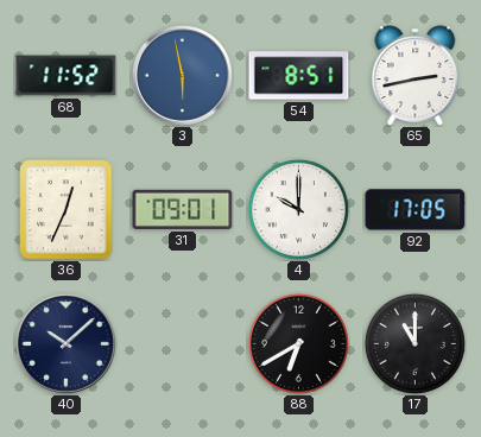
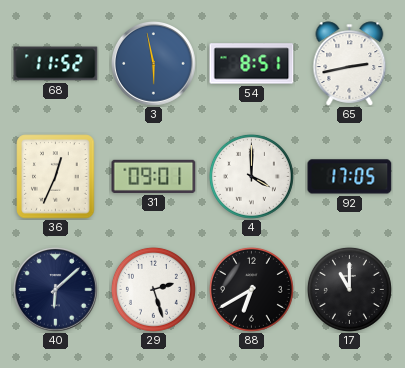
4: 10:00 -> 4:00 (251, 176)
40: 10:08 -> 6:08 (56, 290)
29: none -> 2:27 (153, 289)
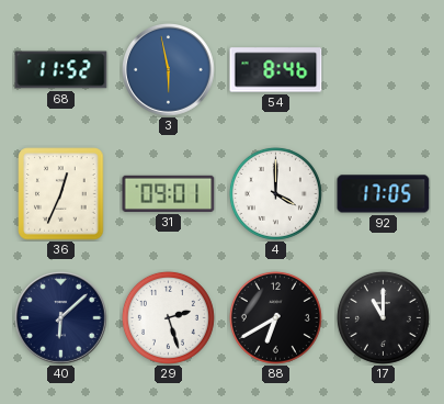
54: 8:51 -> 8:46 (276, 70)
65: 2:43 -> none (350, 64)
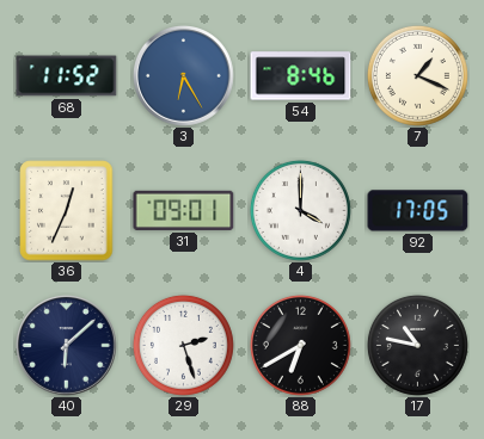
3: 5:58 -> 6:25 (184, 76)
7: none -> 1:19 (417, 75)
17: 11:00 -> 10:47 (417, 345)
